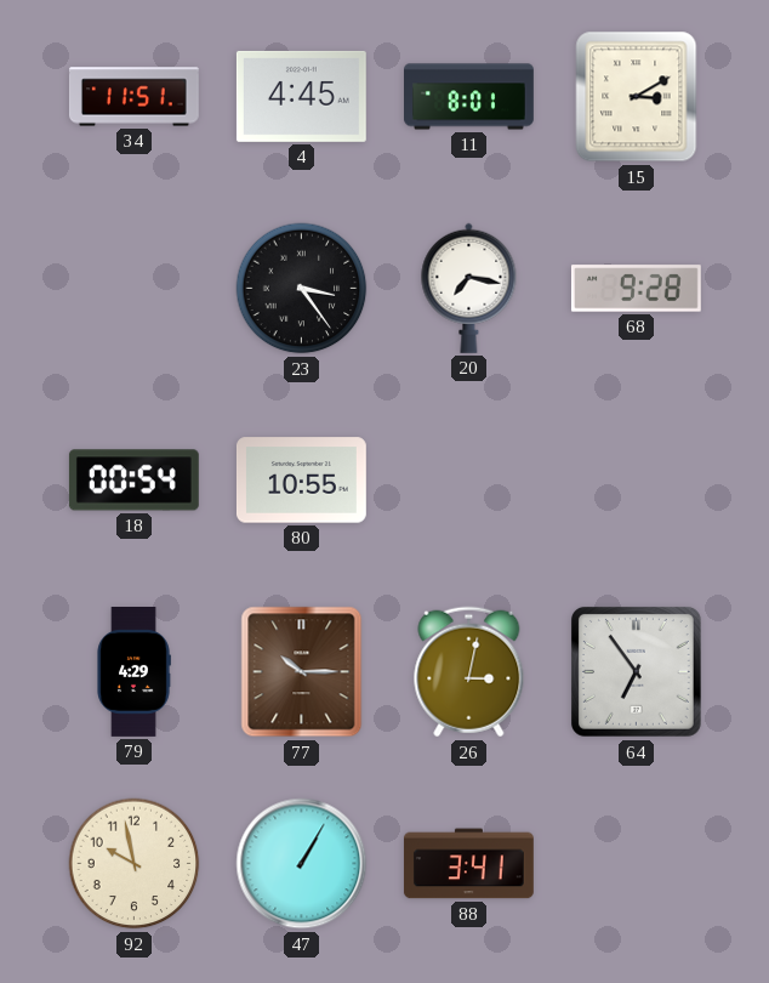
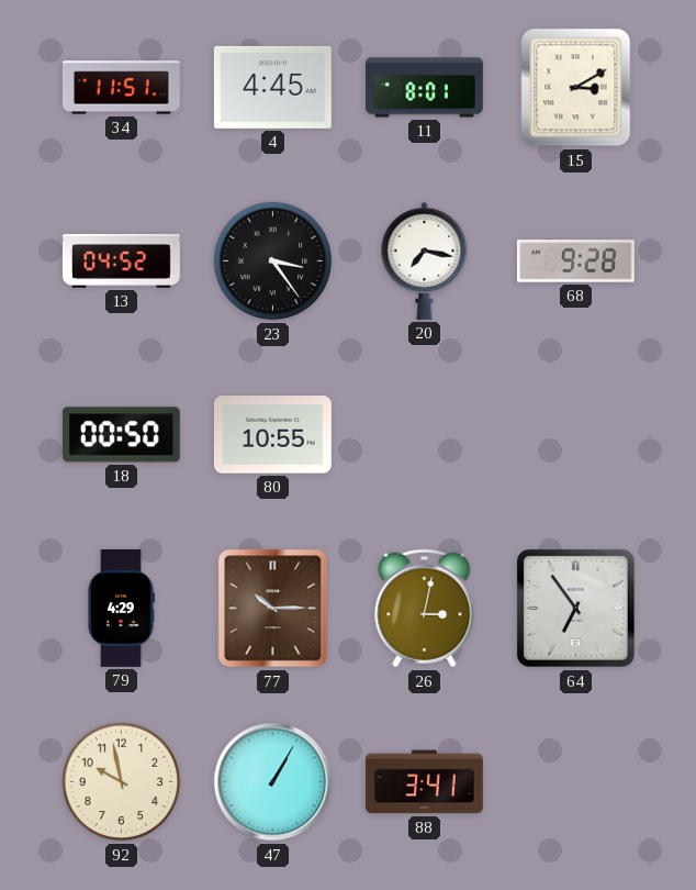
13: none -> 04:52 (121, 260)
18: 00:54 -> 00:50 (121, 435)
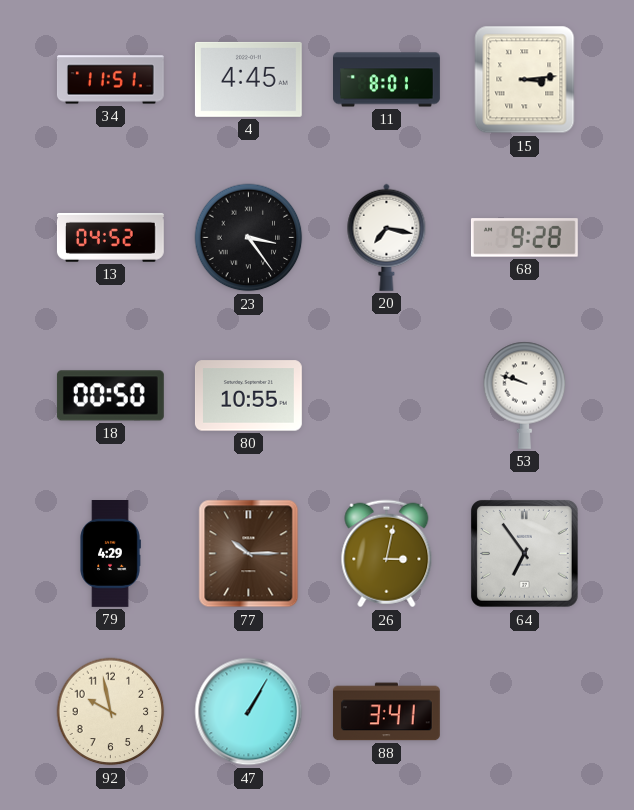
15: 3:10 -> 3:14 (525, 80)
53: none -> 9:48 (525, 395)
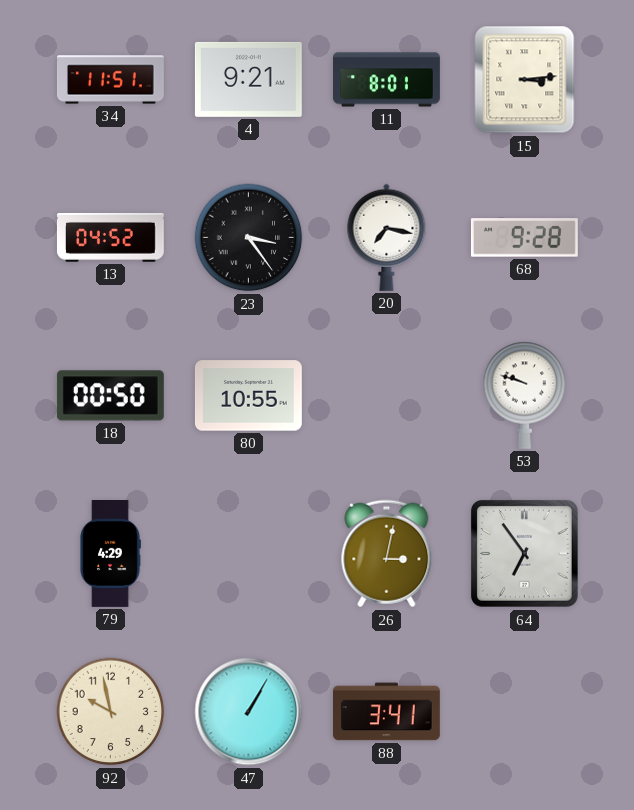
4: 4:45 -> 9:21 (248, 79)
77: 10:15 -> none (249, 554)
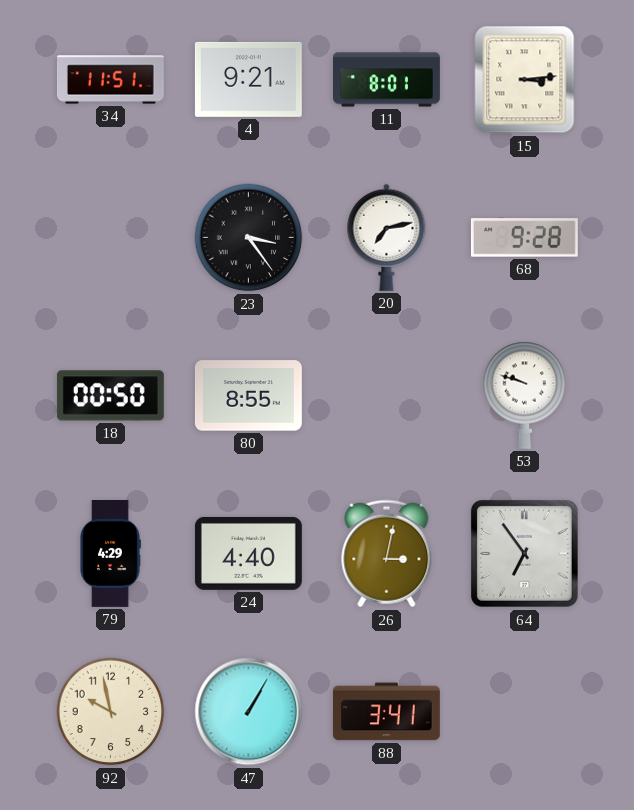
13: 04:52 -> none (110, 237)
20: 7:17 -> 7:13 (387, 237)
80: 10:55 -> 8:55 (248, 396)
24: none -> 4:40 (248, 553)
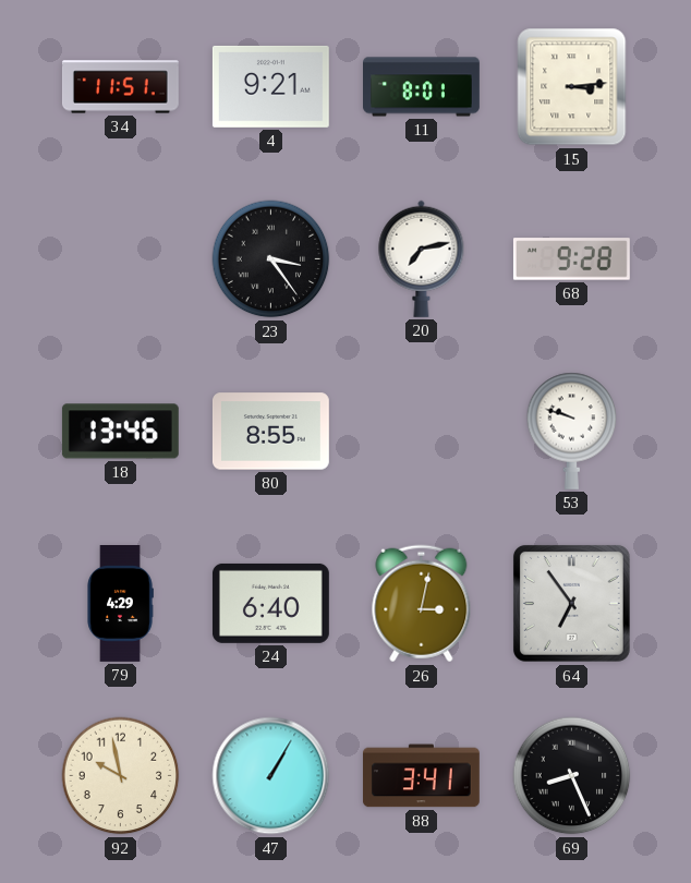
18: 00:50 -> 13:46 (120, 432)
24: 4:40 -> 6:40 (270, 603)
69: none -> 8:26 (572, 776)
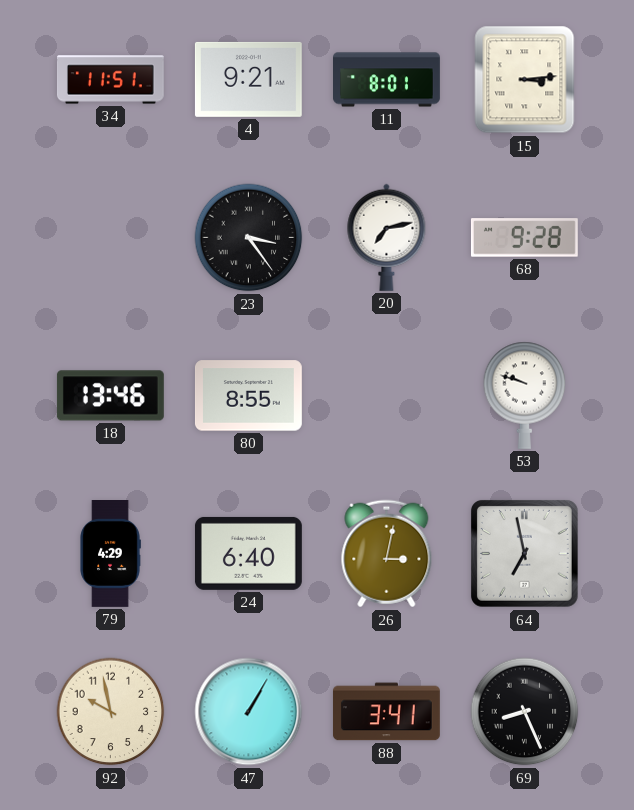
64: 6:54 -> 6:58 (524, 553)
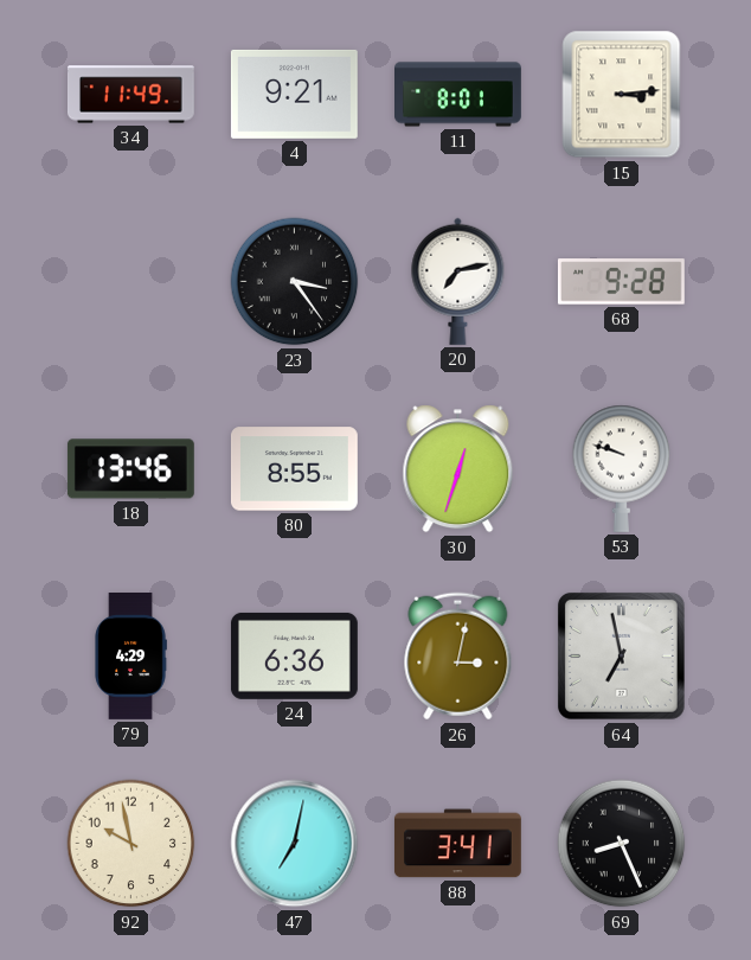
34: 11:51 -> 11:49 (130, 95)
30: none -> 12:33 (458, 469)
24: 6:40 -> 6:36 (294, 655)
47: 1:05 -> 7:02 (295, 844)
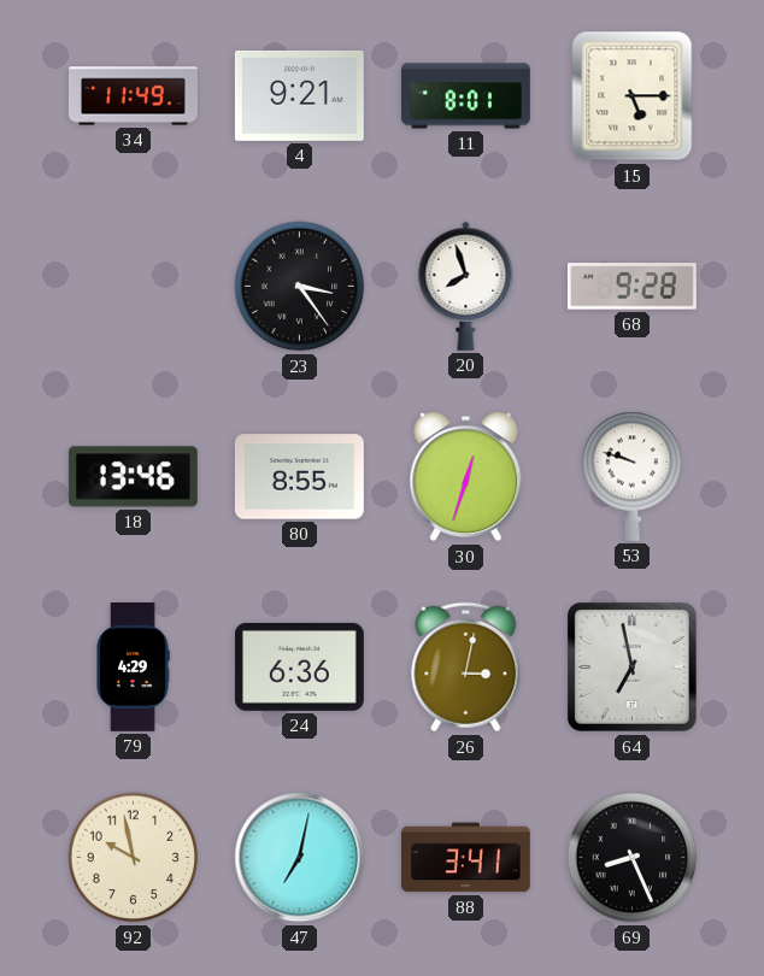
15: 3:14 -> 5:15 (633, 96)
20: 7:13 -> 7:57 (466, 286)
